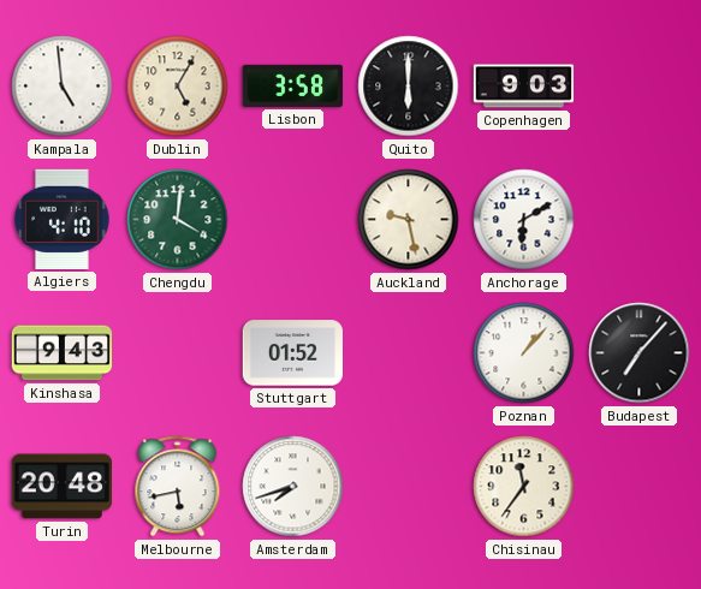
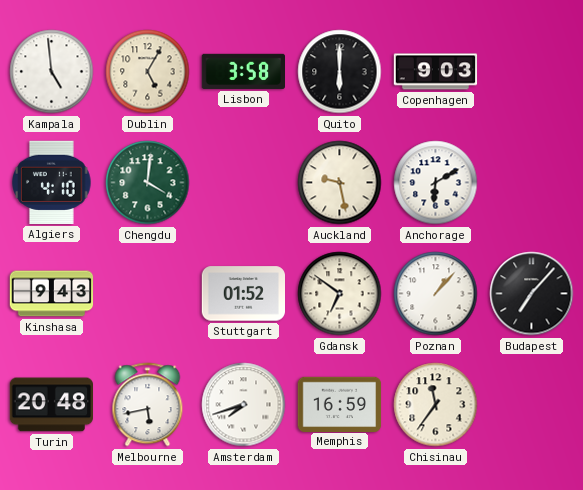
Gdansk: none -> 6:51 (340, 294)
Memphis: none -> 16:59 (340, 404)
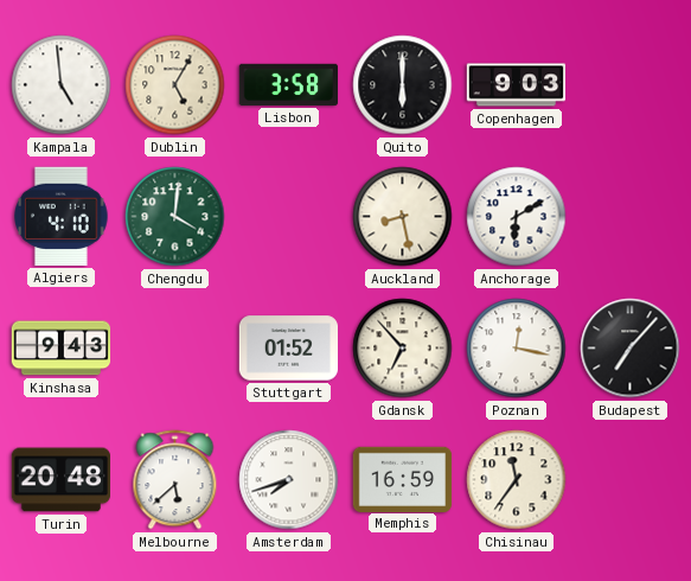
Auckland: 9:28 -> 8:28 (403, 217)
Gdansk: 6:51 -> 6:53 (403, 349)
Poznan: 1:07 -> 12:17 (517, 349)
Melbourne: 5:43 -> 5:38 (175, 480)
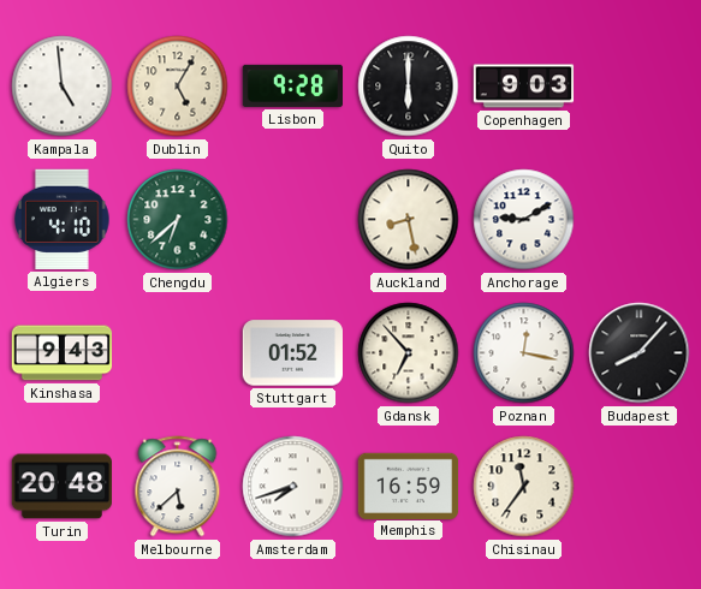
Lisbon: 3:58 -> 9:28 (292, 85)
Chengdu: 4:01 -> 6:38 (178, 220)
Anchorage: 6:10 -> 9:10 (524, 220)
Budapest: 7:07 -> 8:07 (640, 353)
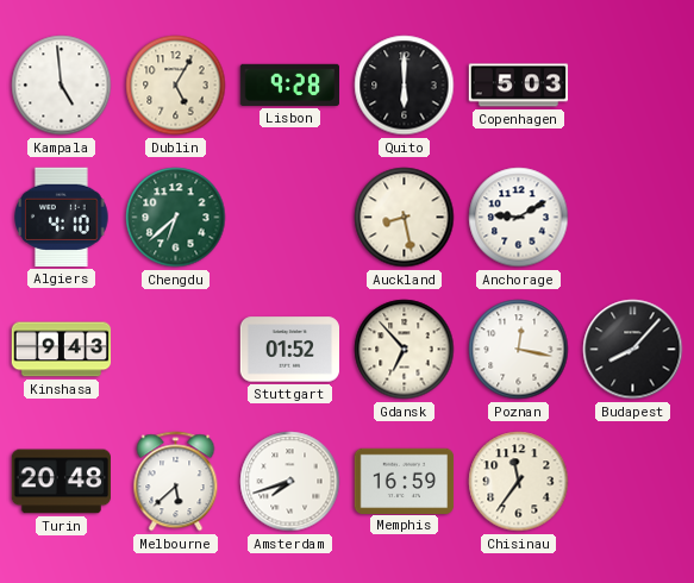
Copenhagen: 9:03 -> 5:03 (519, 86)
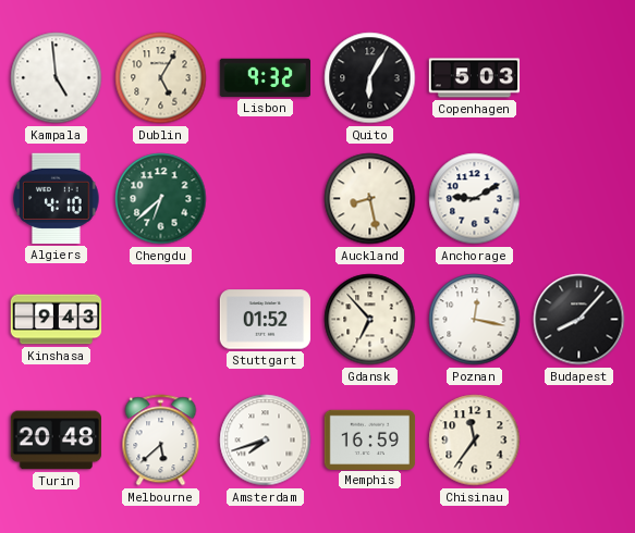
Lisbon: 9:28 -> 9:32 (265, 77)
Quito: 6:00 -> 6:05 (370, 78)
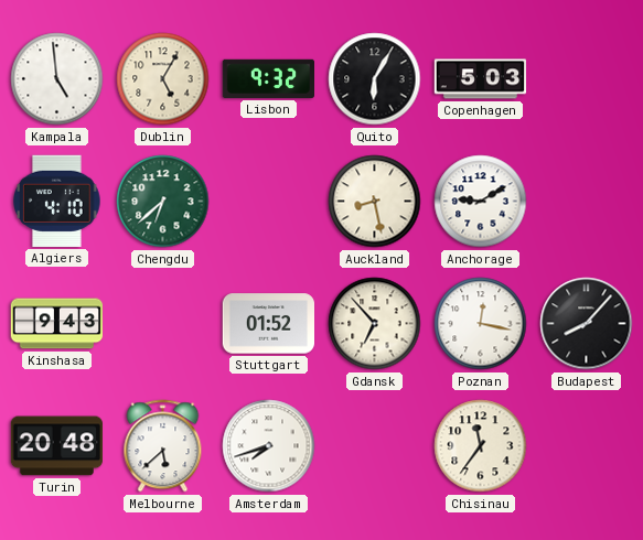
Memphis: 16:59 -> none (370, 439)
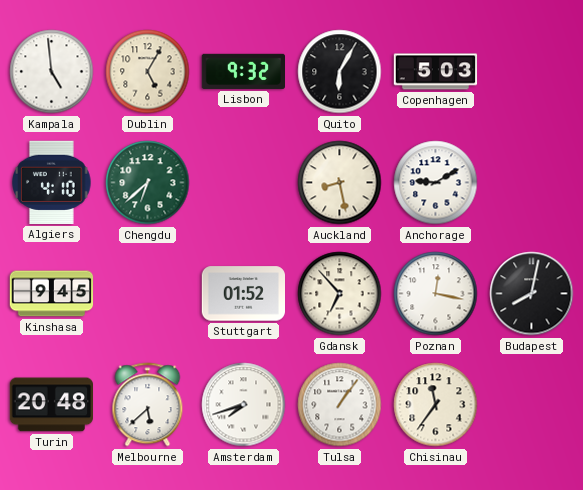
Kinshasa: 9:43 -> 9:45 (52, 294)
Budapest: 8:07 -> 8:02 (532, 294)
Tulsa: none -> 1:06 (340, 405)
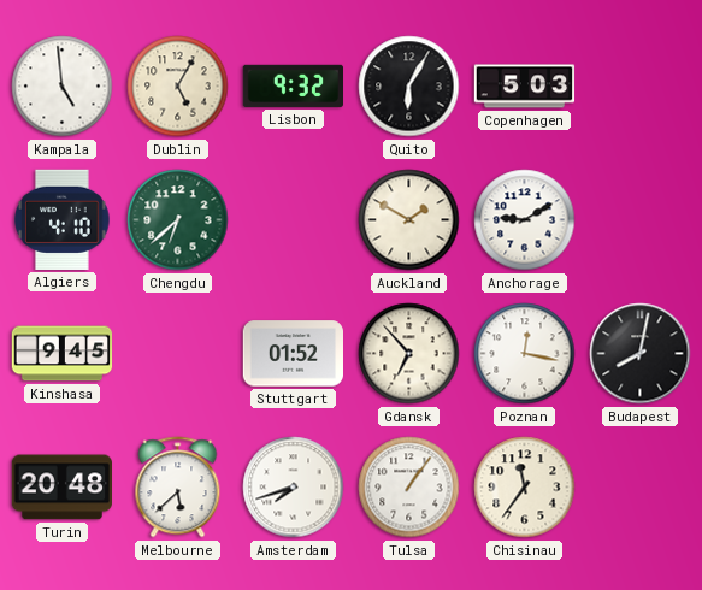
Auckland: 8:28 -> 1:50 (409, 220)
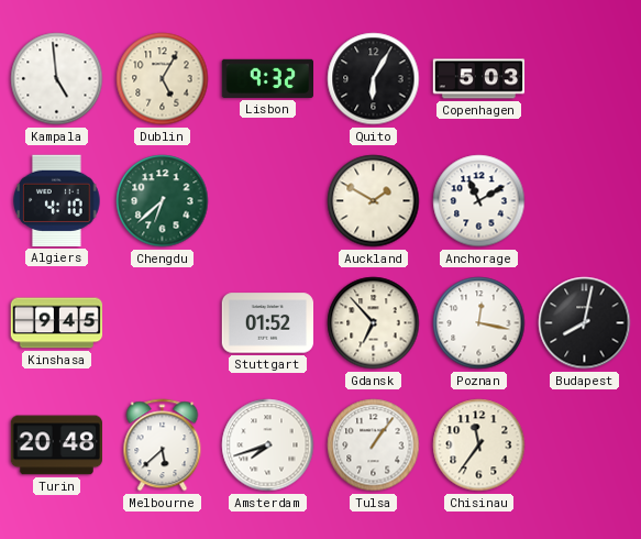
Anchorage: 9:10 -> 11:10 (479, 201)
